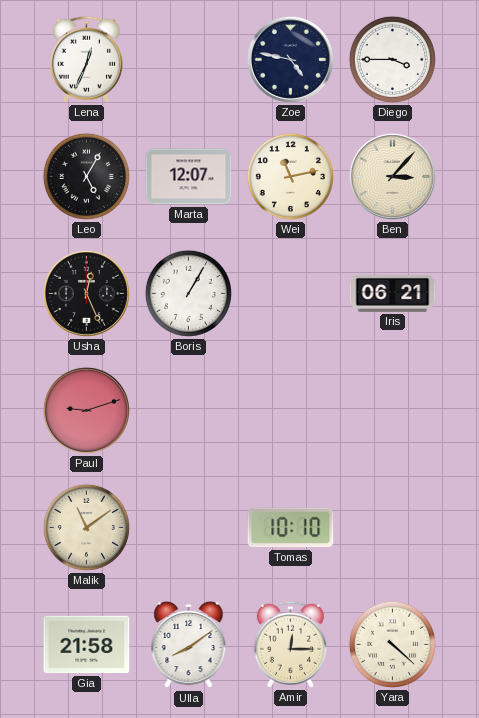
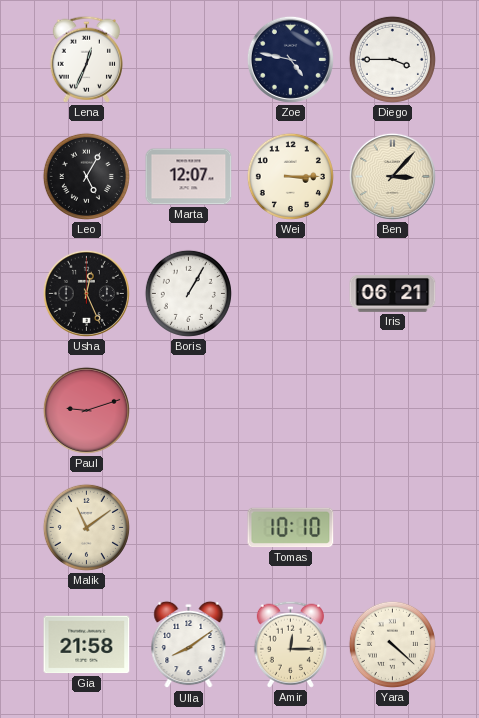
Wei: 11:13 -> 3:15 (290, 176)
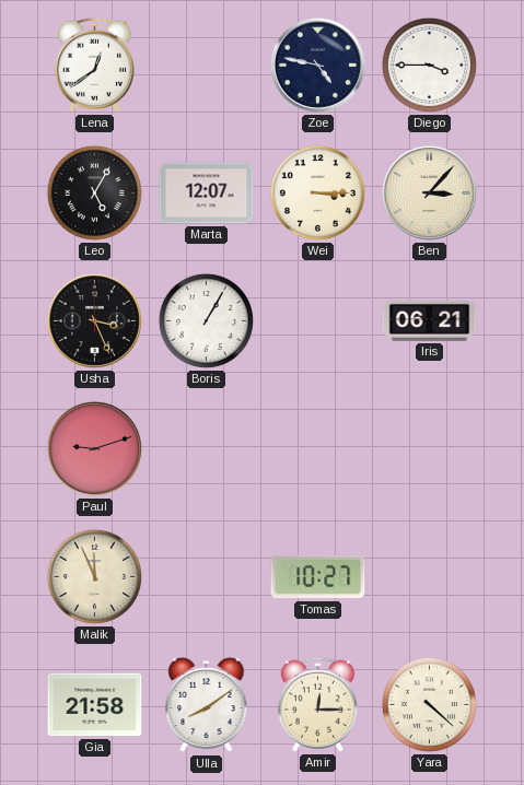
Lena: 12:34 -> 12:39 (94, 65)
Usha: 12:26 -> 3:26 (94, 320)
Malik: 11:09 -> 11:56 (94, 576)
Tomas: 10:10 -> 10:27 (318, 577)
